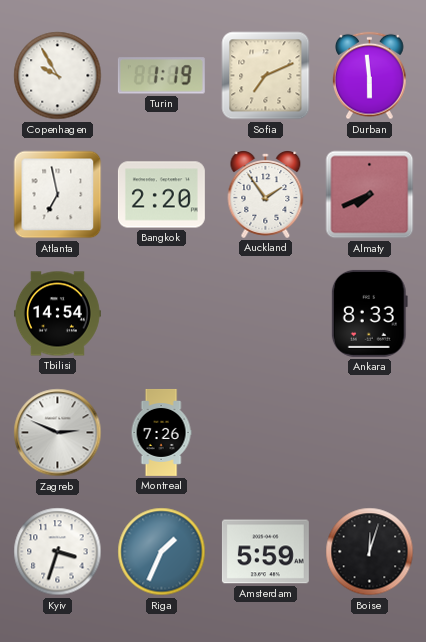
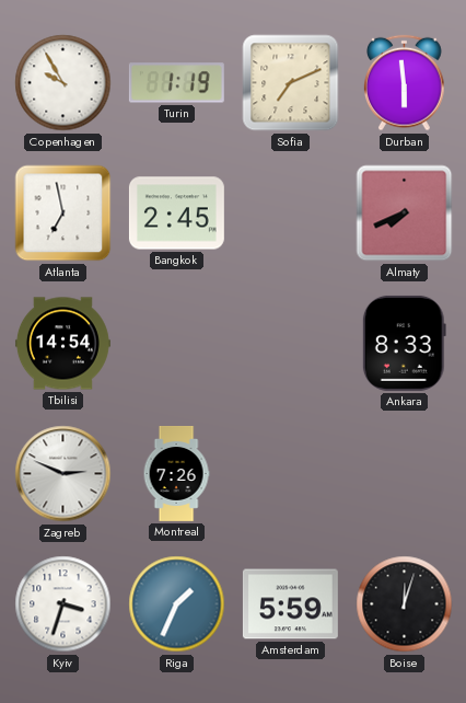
Bangkok: 2:20 -> 2:45 (176, 214)
Auckland: 1:54 -> none (266, 195)
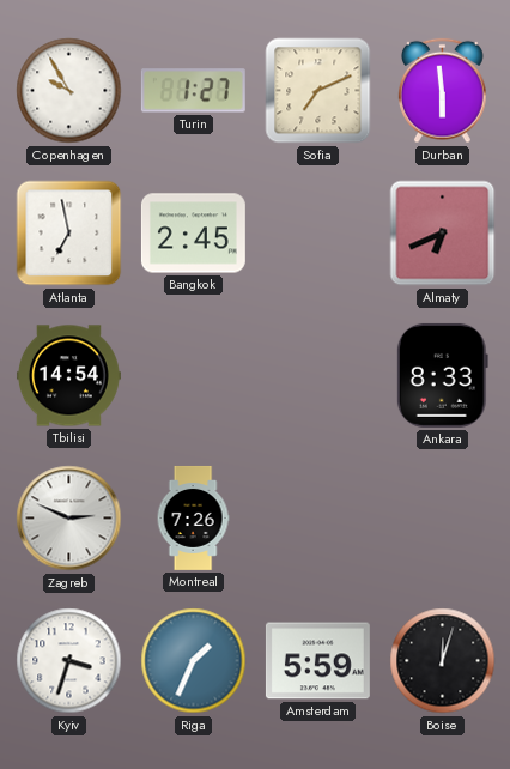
Turin: 1:19 -> 1:27 (193, 91)
Almaty: 7:41 -> 6:41 (443, 234)
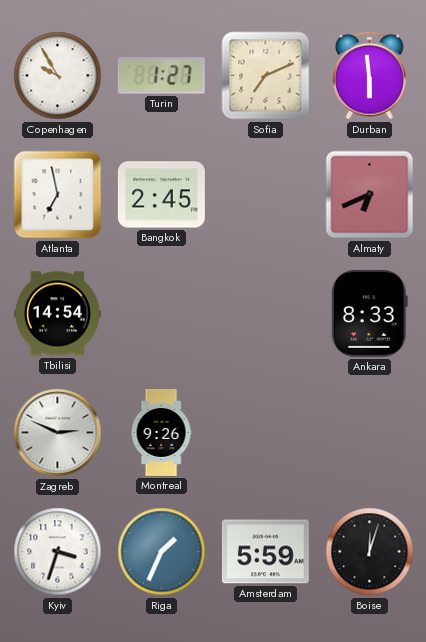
Montreal: 7:26 -> 9:26 (161, 432)
